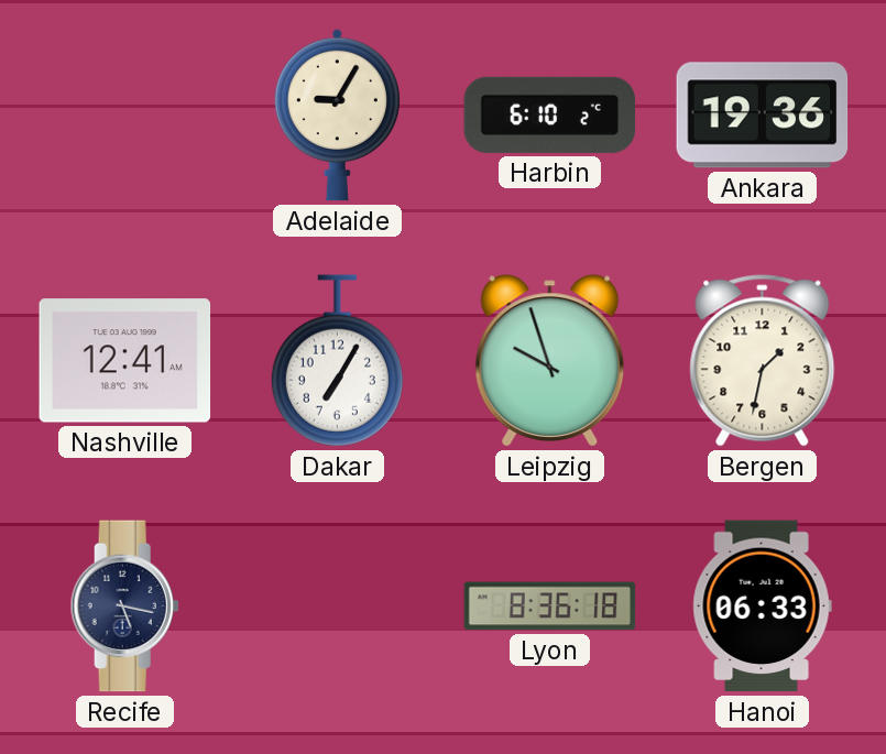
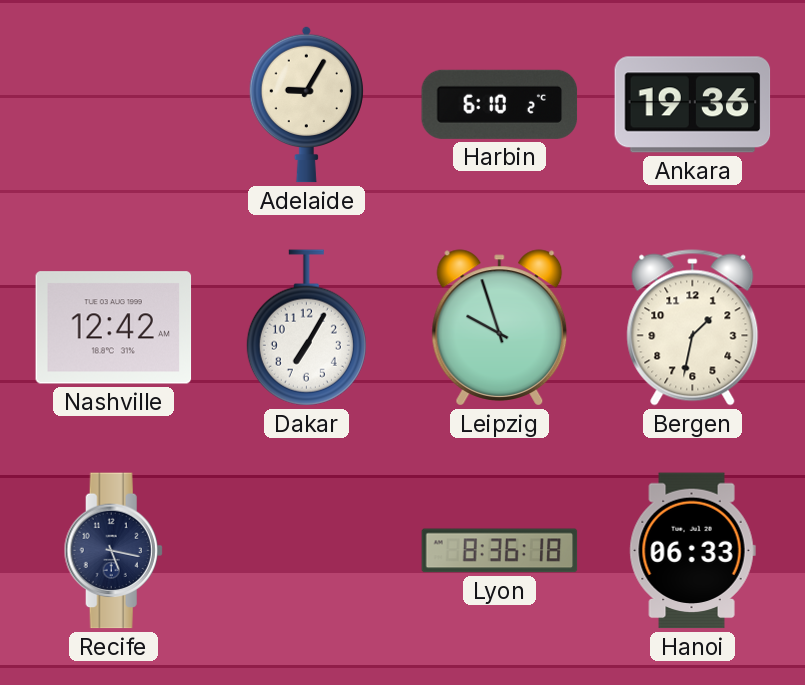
Nashville: 12:41 -> 12:42 (114, 328)
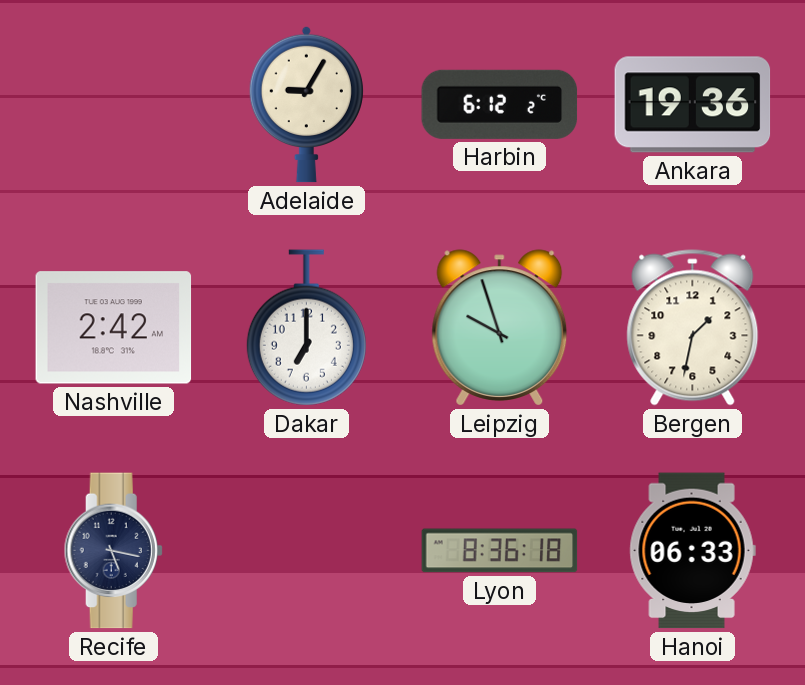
Harbin: 6:10 -> 6:12 (500, 104)
Nashville: 12:42 -> 2:42 (114, 328)
Dakar: 7:05 -> 7:00 (306, 328)
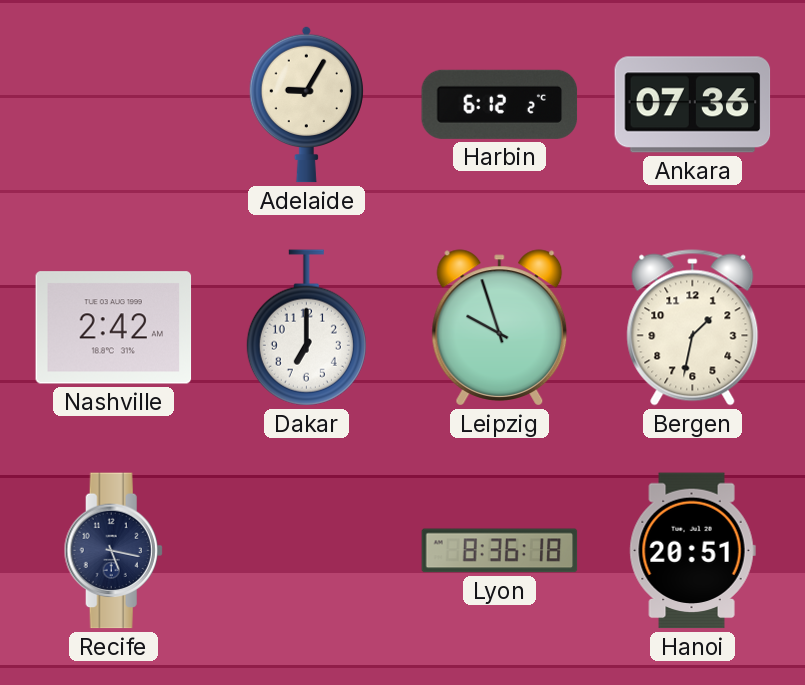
Ankara: 19:36 -> 07:36 (693, 105)
Hanoi: 06:33 -> 20:51 (692, 551)
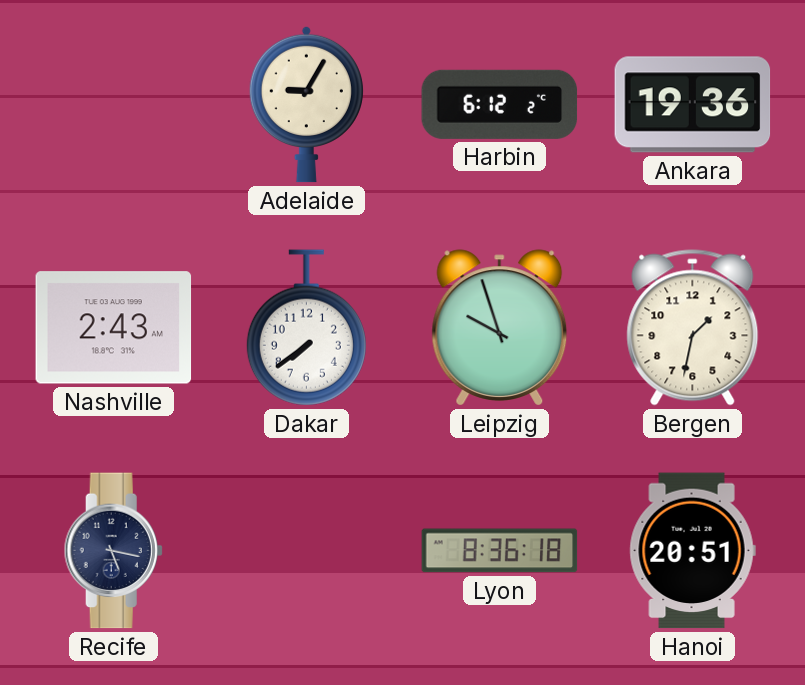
Ankara: 07:36 -> 19:36 (693, 105)
Nashville: 2:42 -> 2:43 (114, 328)
Dakar: 7:00 -> 7:39 (306, 328)
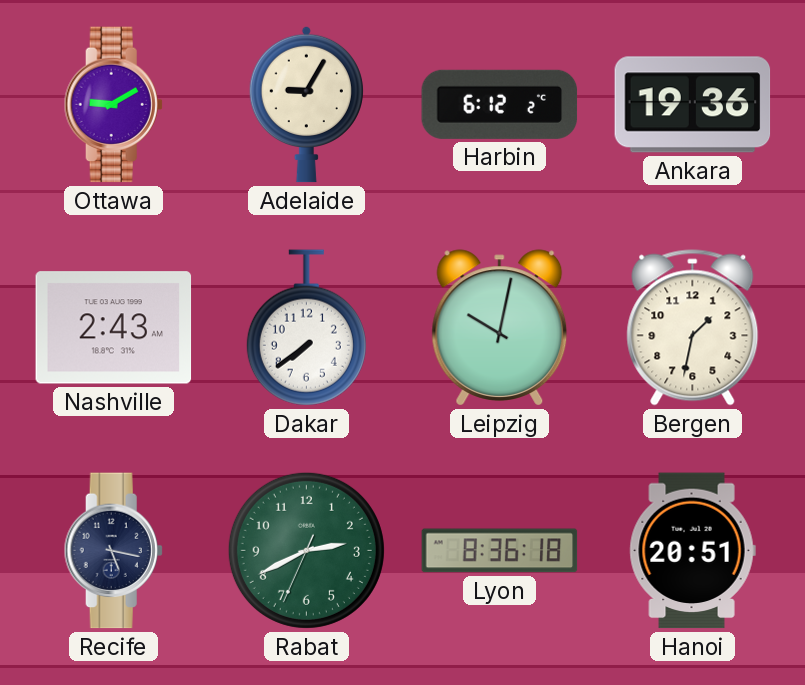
Ottawa: none -> 9:10 (113, 105)
Leipzig: 9:57 -> 10:02 (500, 328)
Rabat: none -> 2:40 (306, 550)
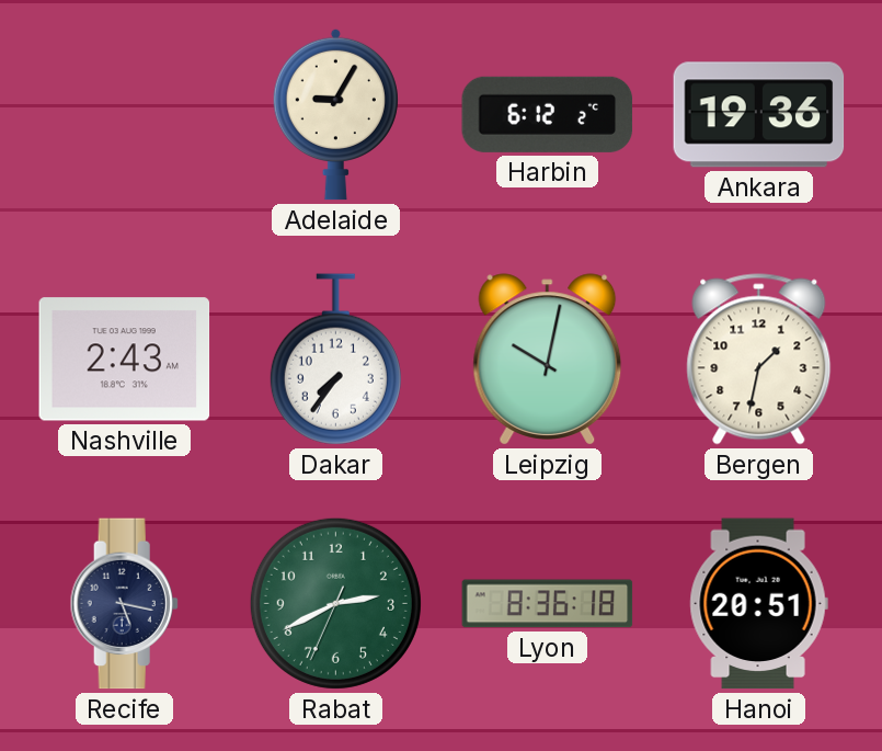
Ottawa: 9:10 -> none (113, 105)
Dakar: 7:39 -> 7:36 (335, 360)
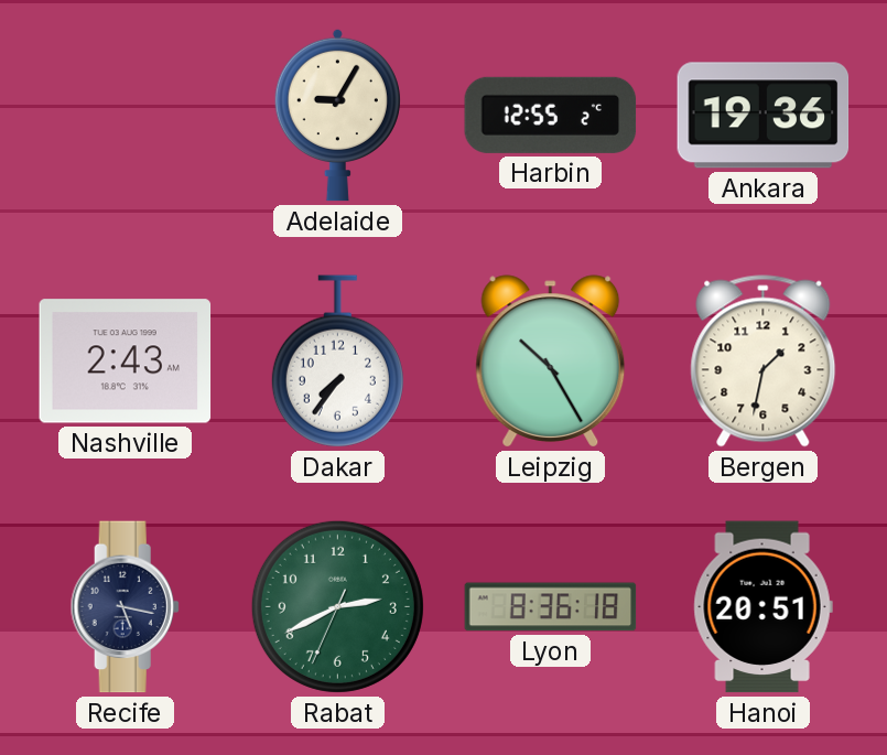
Harbin: 6:12 -> 12:55 (551, 115)
Leipzig: 10:02 -> 10:25 (551, 362)
